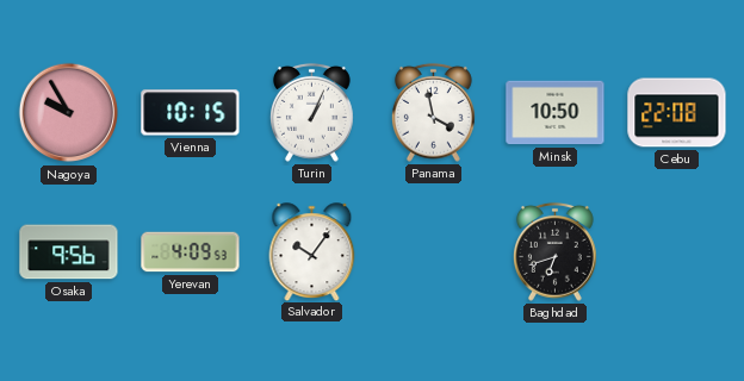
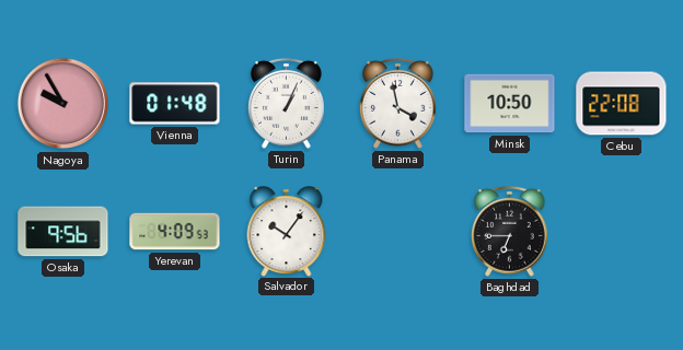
Vienna: 10:15 -> 01:48 (175, 104)
Baghdad: 6:42 -> 6:45 (509, 231)
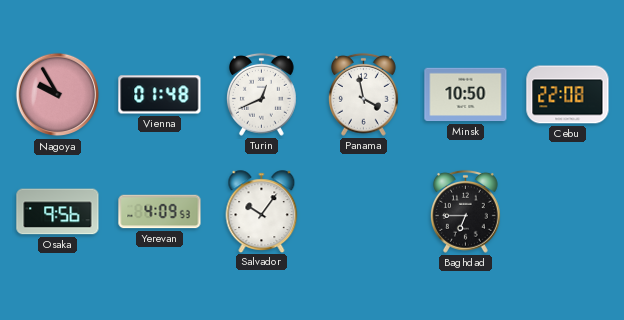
Turin: 1:04 -> 12:41 (261, 94)
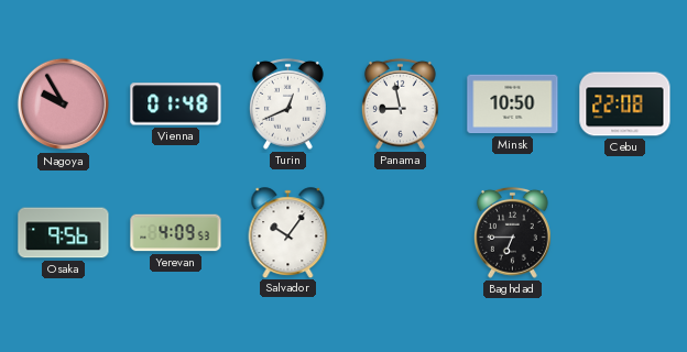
Panama: 3:58 -> 8:58 (400, 103)
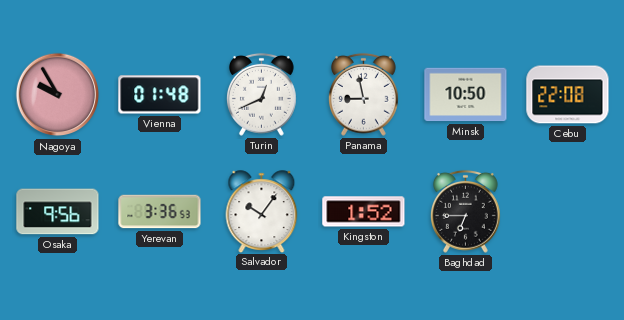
Yerevan: 4:09 -> 3:36 (160, 212)
Kingston: none -> 1:52 (364, 212)
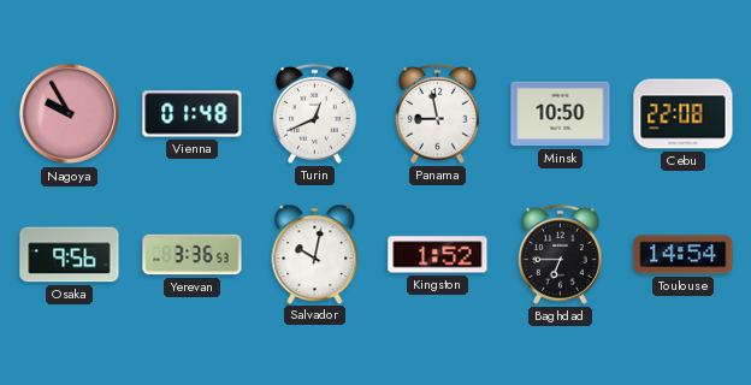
Salvador: 10:06 -> 10:02 (315, 254)
Toulouse: none -> 14:54 (684, 255)
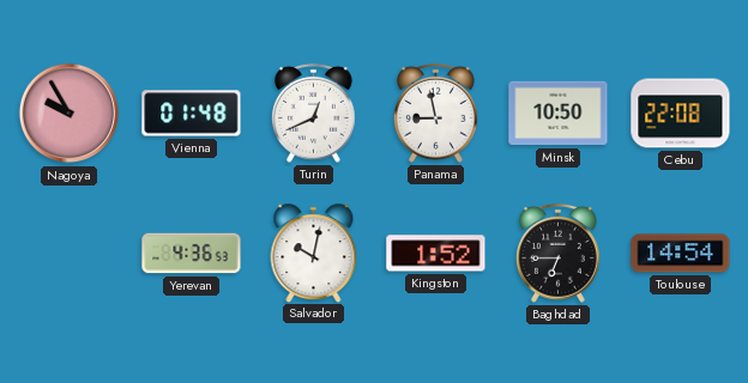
Osaka: 9:56 -> none (70, 255)
Yerevan: 3:36 -> 4:36 (192, 254)
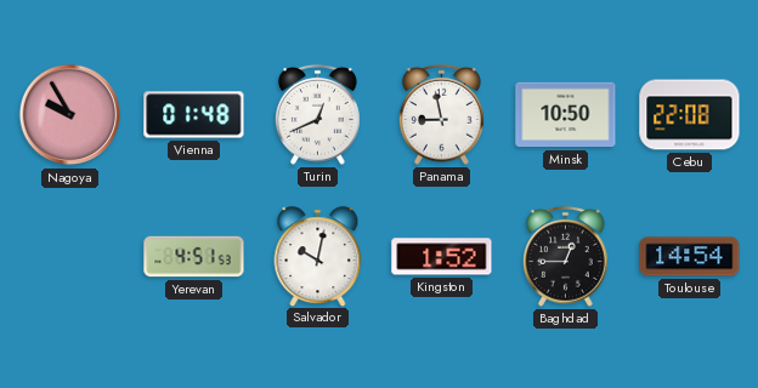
Yerevan: 4:36 -> 4:51 (194, 257)
Baghdad: 6:45 -> 12:45 (565, 256)
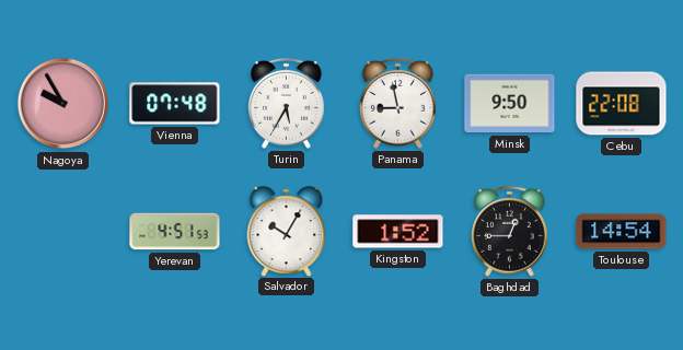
Vienna: 01:48 -> 07:48 (175, 104)
Turin: 12:41 -> 5:35 (286, 103)
Minsk: 10:50 -> 9:50 (510, 104)
Salvador: 10:02 -> 10:05 (287, 231)
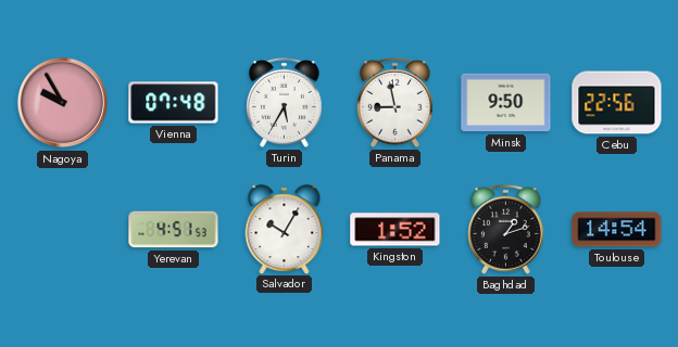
Cebu: 22:08 -> 22:56 (617, 103)
Baghdad: 12:45 -> 1:12 (505, 229)
